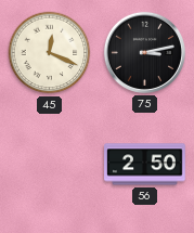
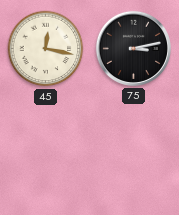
45: 12:19 -> 12:17 (46, 49)
56: 2:50 -> none (145, 165)
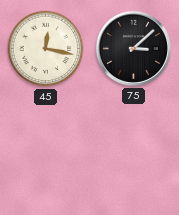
75: 3:13 -> 3:08 (133, 48)
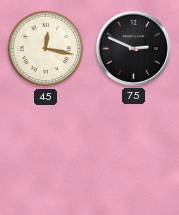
75: 3:08 -> 2:49 (133, 48)
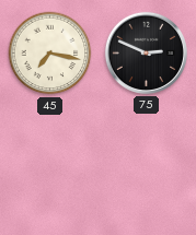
45: 12:17 -> 7:17 (50, 54)
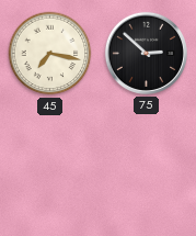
75: 2:49 -> 2:52 (146, 53)
